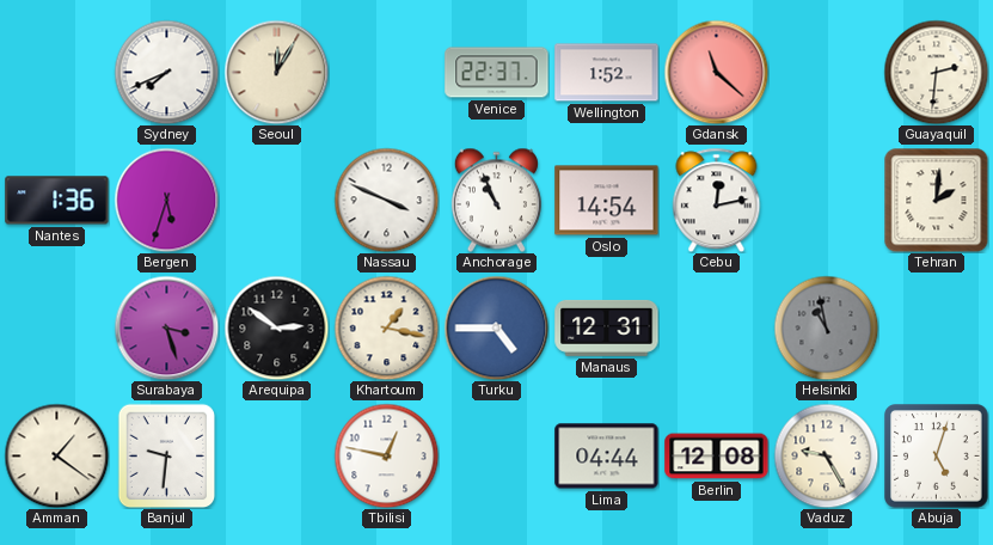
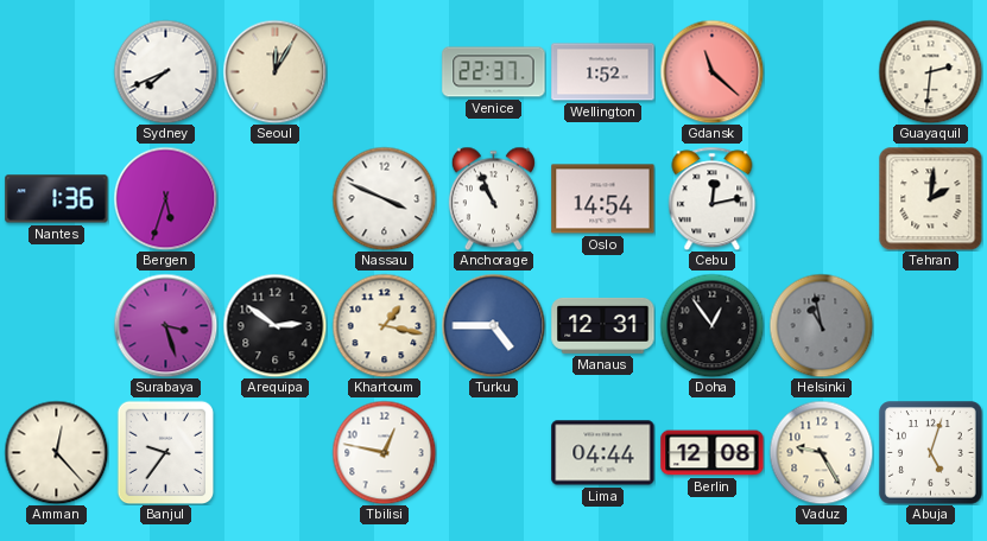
Doha: none -> 12:54 (711, 325)
Amman: 1:21 -> 12:23 (56, 452)
Banjul: 9:31 -> 9:36 (166, 452)
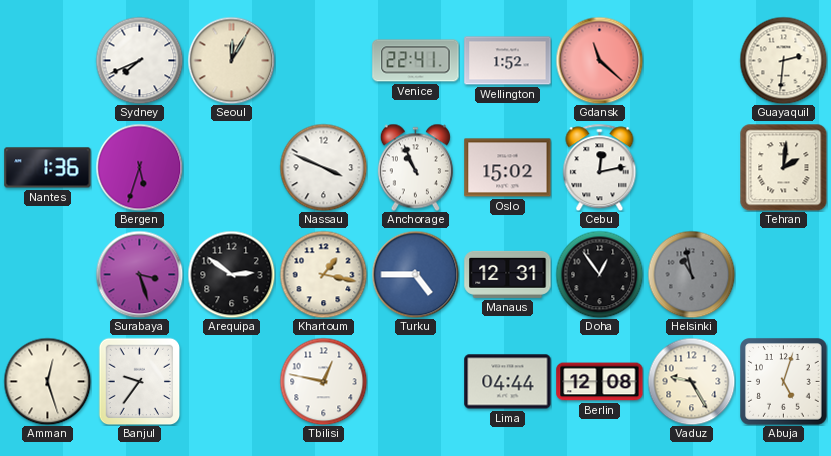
Venice: 22:37 -> 22:41 (416, 61)
Oslo: 14:54 -> 15:02 (508, 168)
Amman: 12:23 -> 12:27 (47, 381)
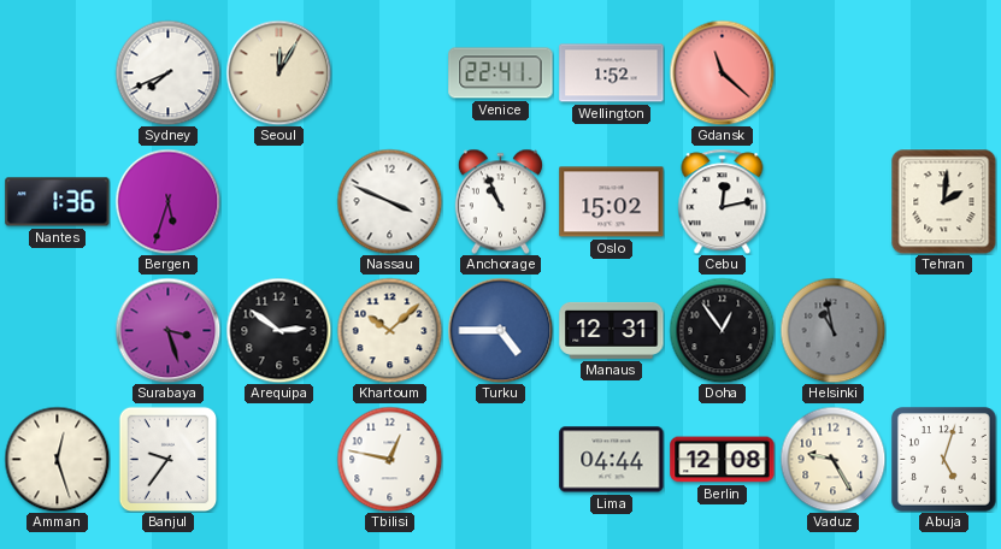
Guayaquil: 2:31 -> none (783, 60)
Khartoum: 1:17 -> 10:08 (389, 330)
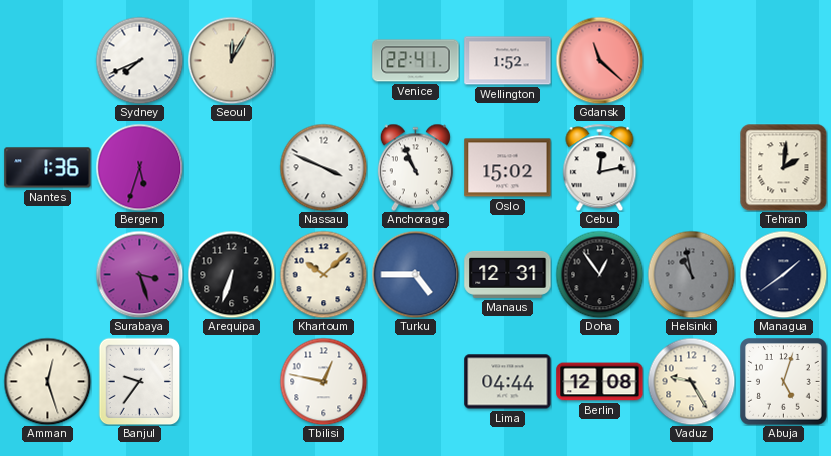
Arequipa: 2:51 -> 6:33 (231, 274)
Managua: none -> 1:39 (783, 274)
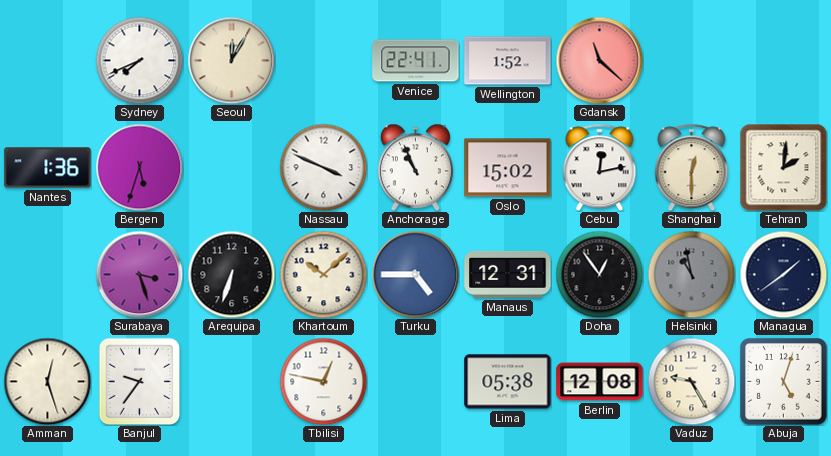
Shanghai: none -> 12:30 (692, 167)
Lima: 04:44 -> 05:38 (508, 382)
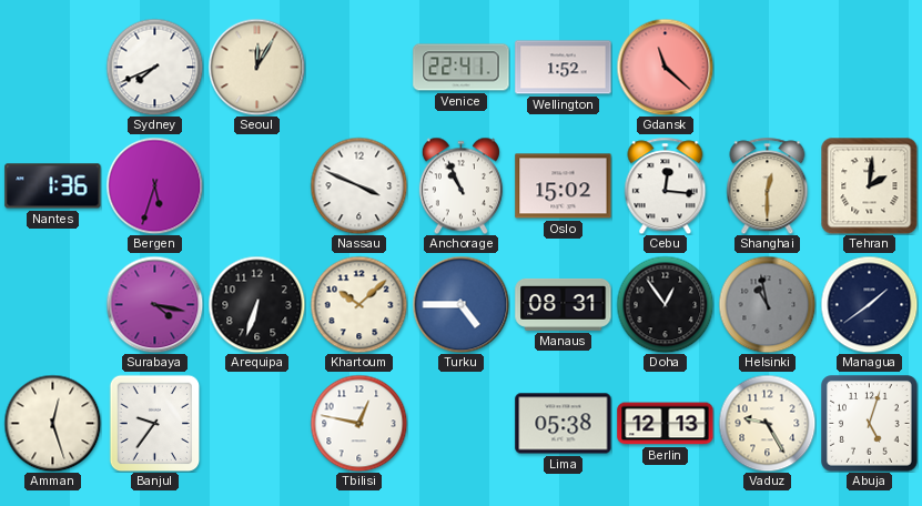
Cebu: 12:13 -> 12:16 (666, 185)
Surabaya: 3:27 -> 4:17 (154, 304)
Manaus: 12:31 -> 08:31 (564, 304)
Berlin: 12:08 -> 12:13 (666, 424)
